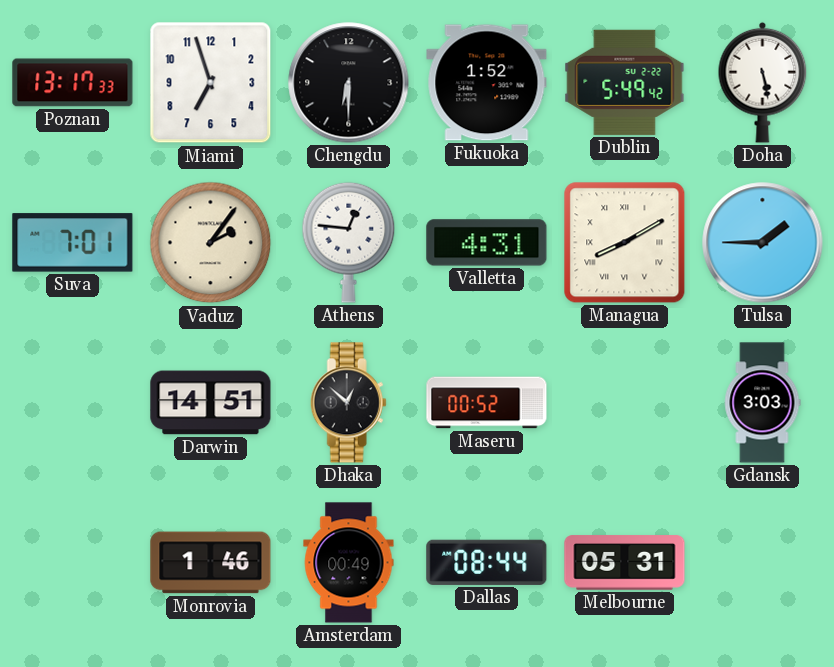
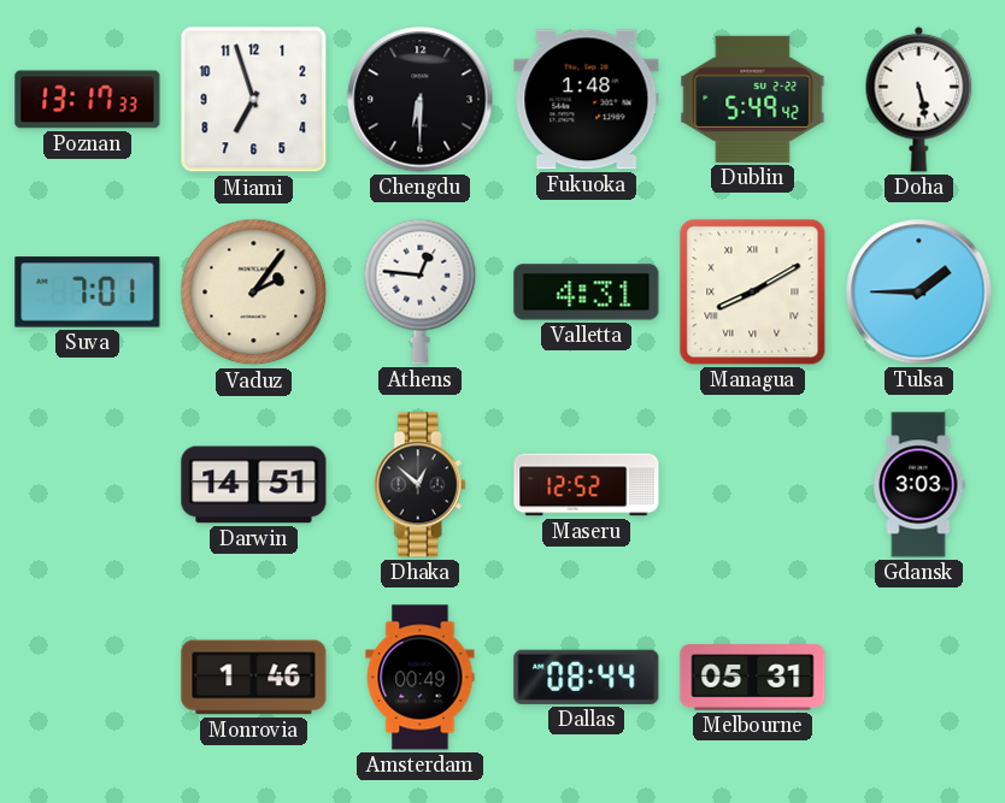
Fukuoka: 1:52 -> 1:48 (587, 100)
Maseru: 00:52 -> 12:52 (587, 485)
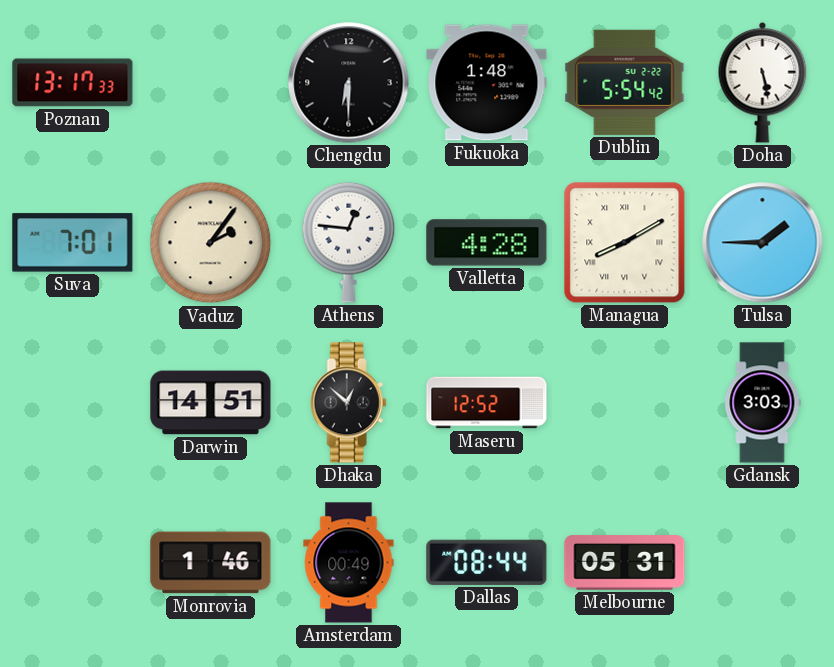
Miami: 6:57 -> none (254, 100)
Dublin: 5:49 -> 5:54 (625, 82)
Valletta: 4:31 -> 4:28 (487, 243)
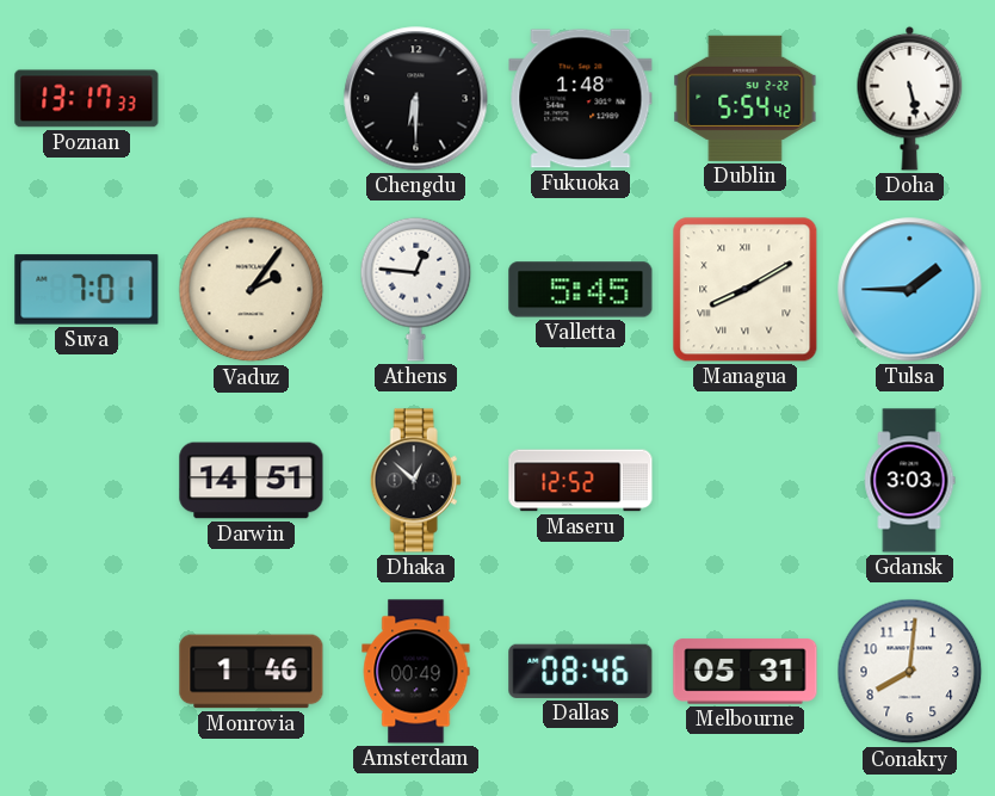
Valletta: 4:28 -> 5:45 (581, 290)
Dallas: 08:44 -> 08:46 (581, 671)
Conakry: none -> 8:01 (910, 672)
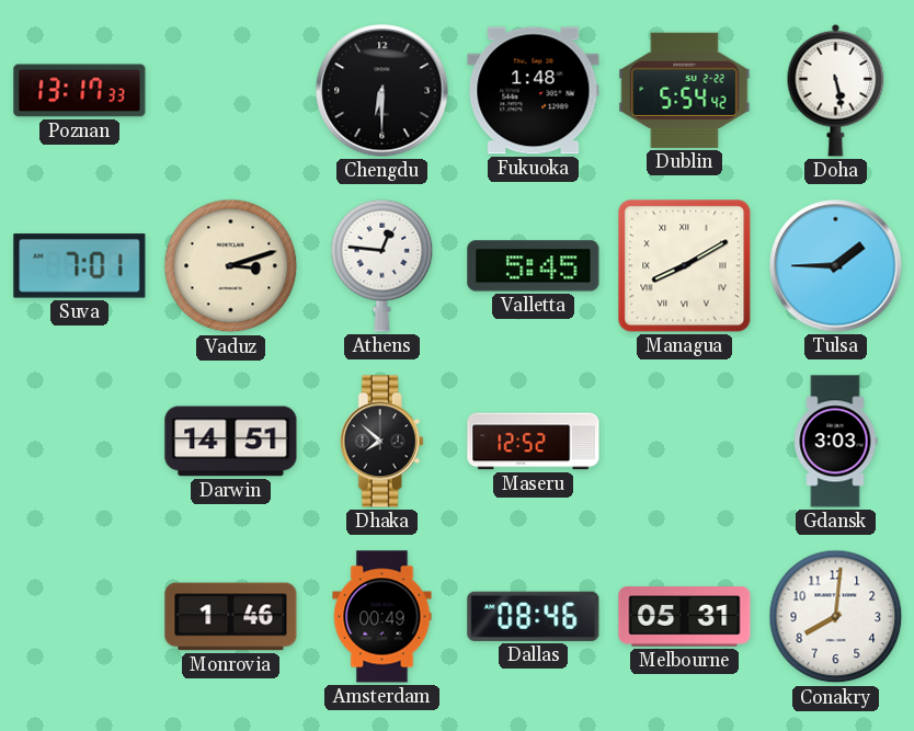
Vaduz: 2:06 -> 3:12 (231, 266)
Dhaka: 12:52 -> 7:52 (381, 442)
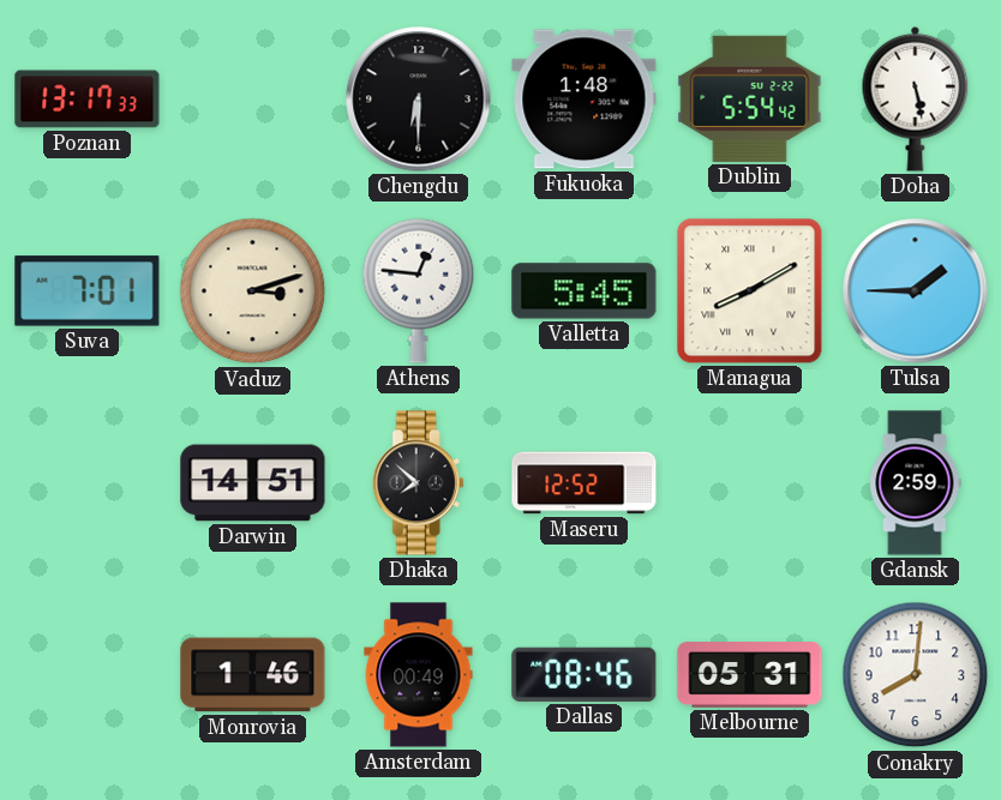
Gdansk: 3:03 -> 2:59 (915, 483)
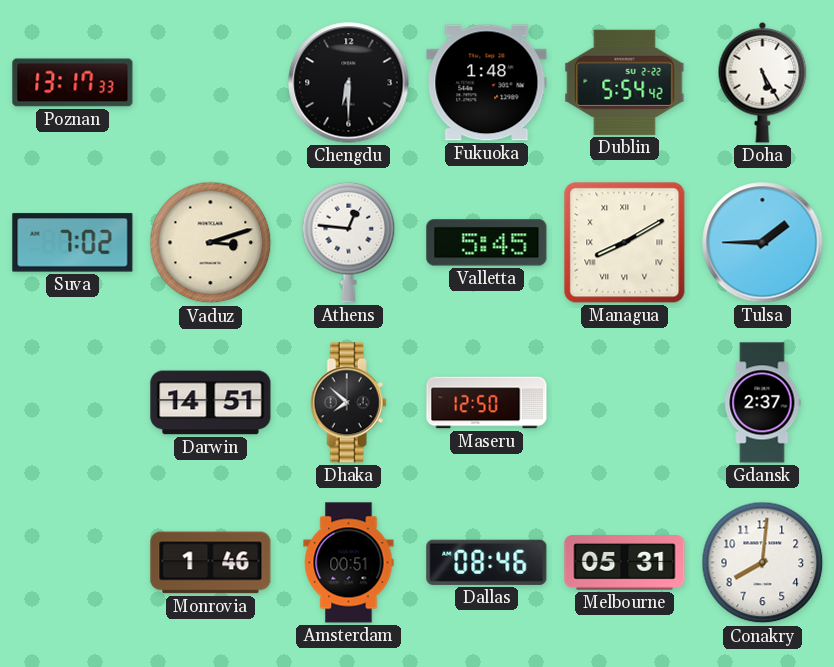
Doha: 5:28 -> 5:25 (763, 82)
Suva: 7:01 -> 7:02 (73, 243)
Maseru: 12:52 -> 12:50 (487, 403)
Gdansk: 2:59 -> 2:37 (762, 403)
Amsterdam: 00:49 -> 00:51 (349, 563)
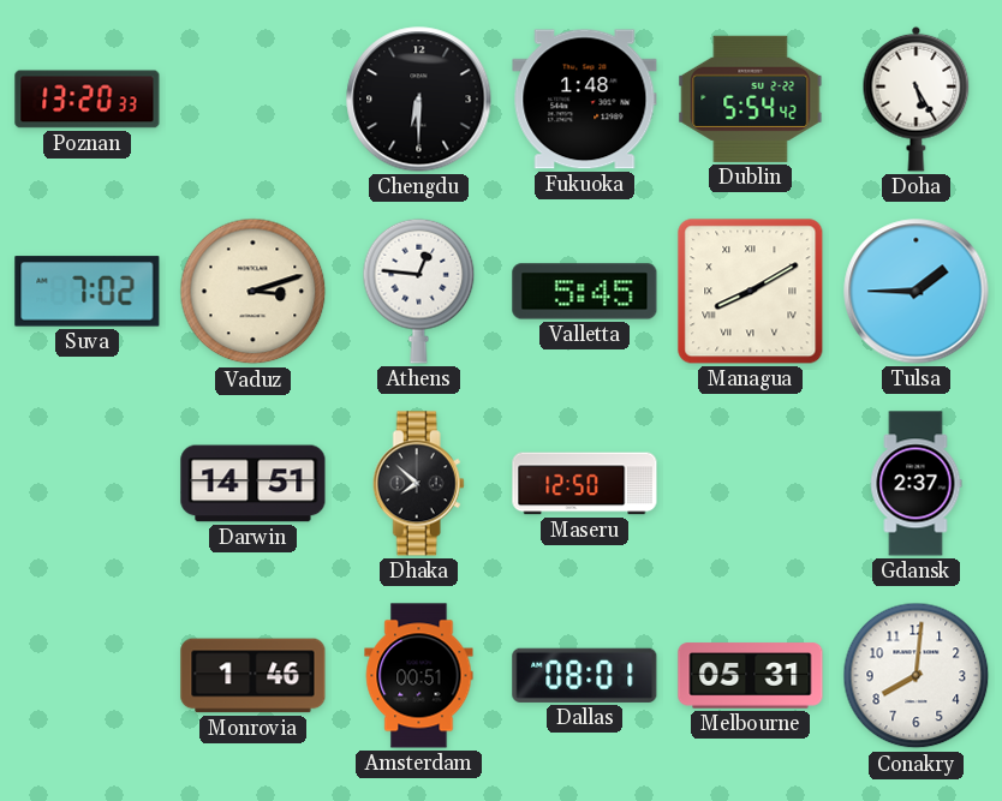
Poznan: 13:17 -> 13:20 (88, 100)
Dallas: 08:46 -> 08:01 (585, 675)
